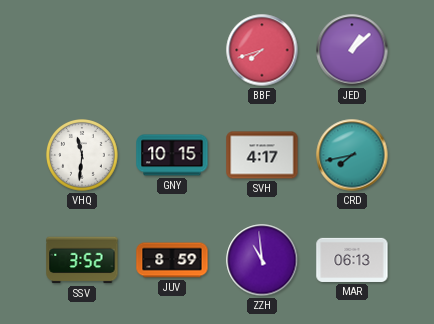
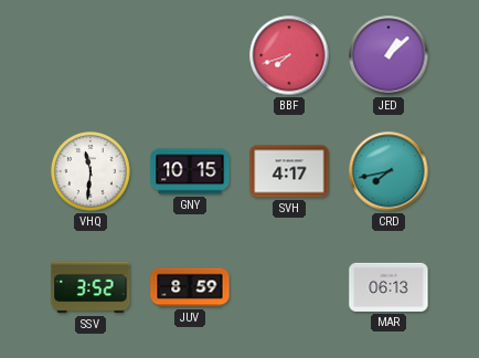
ZZH: 10:59 -> none (262, 260)
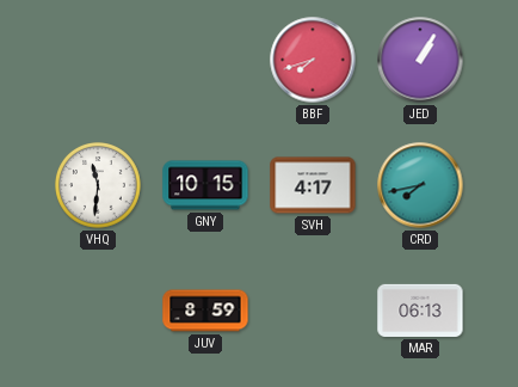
JED: 1:08 -> 1:05 (420, 60)
SSV: 3:52 -> none (91, 287)
